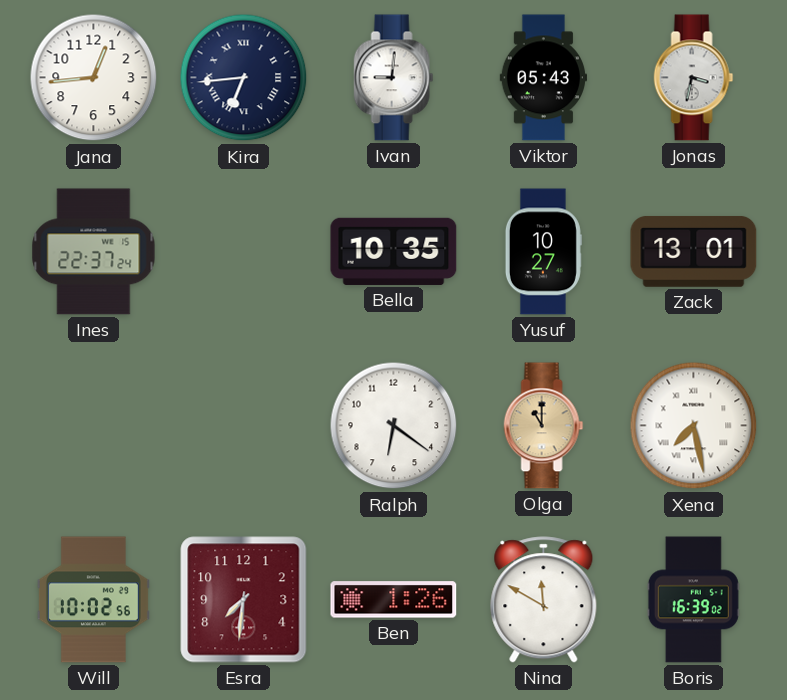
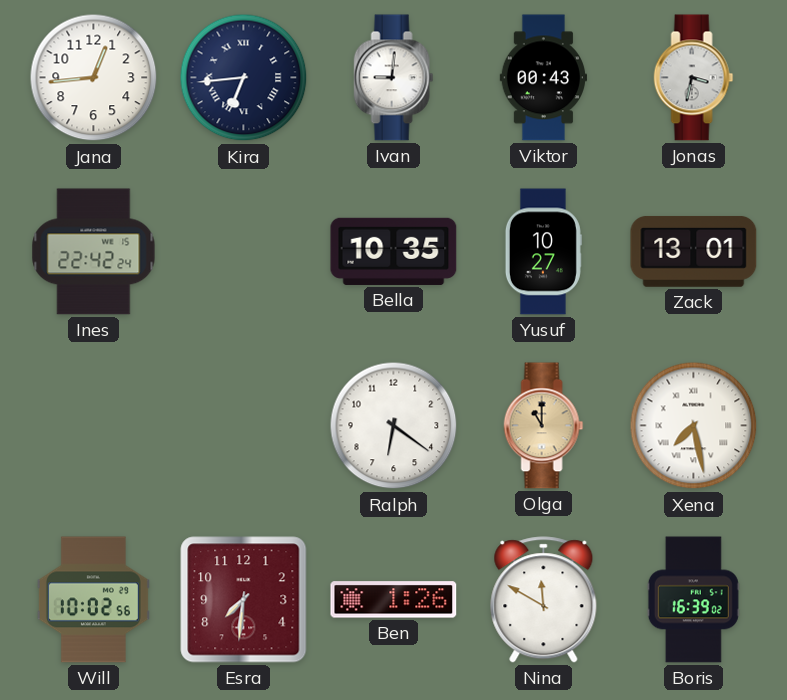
Viktor: 05:43 -> 00:43 (543, 78)
Ines: 22:37 -> 22:42 (94, 252)
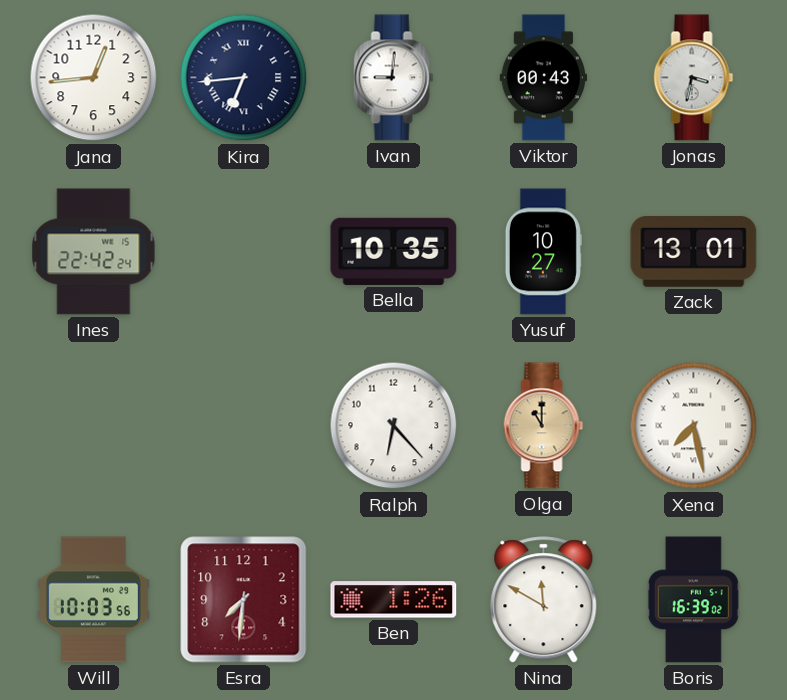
Ralph: 6:21 -> 6:23 (394, 426)
Will: 10:02 -> 10:03 (93, 600)
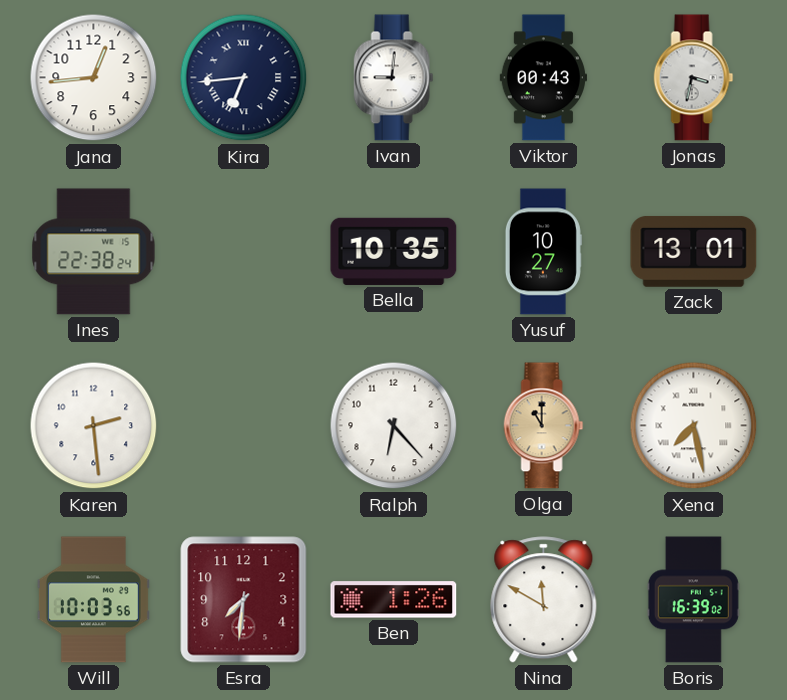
Ines: 22:42 -> 22:38 (94, 252)
Karen: none -> 2:29 (94, 426)
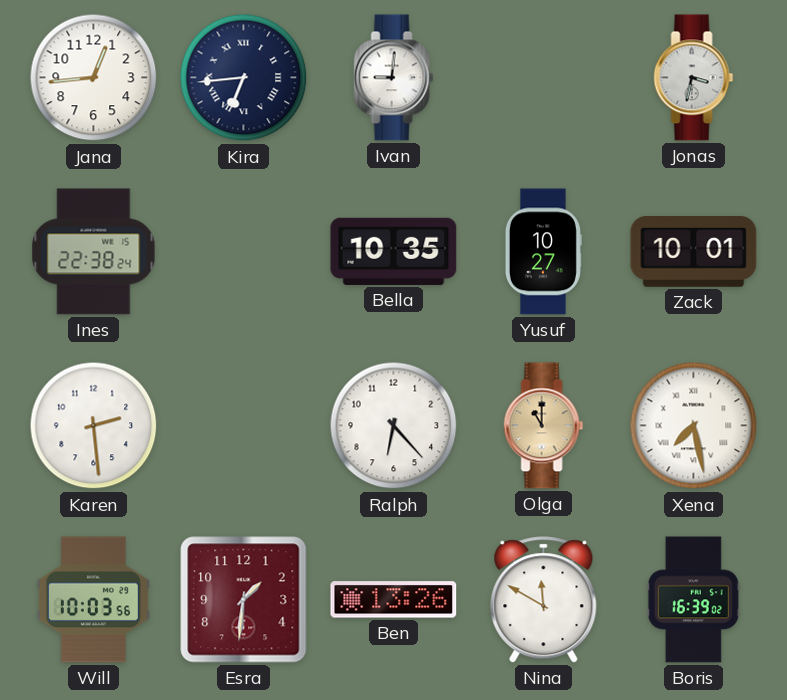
Viktor: 00:43 -> none (543, 78)
Zack: 13:01 -> 10:01 (694, 252)
Esra: 7:31 -> 1:31 (244, 600)
Ben: 1:26 -> 13:26 (394, 600)
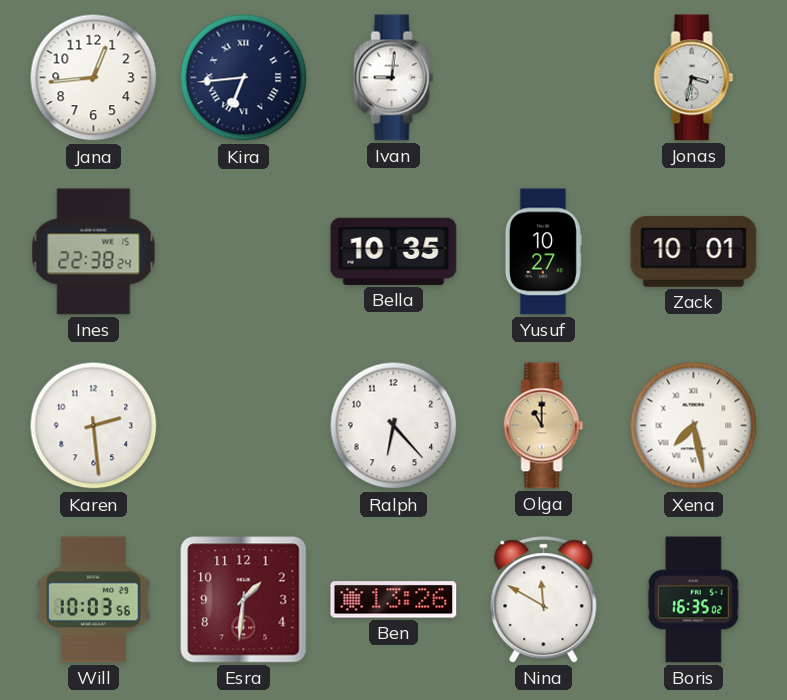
Boris: 16:39 -> 16:35 (693, 600)
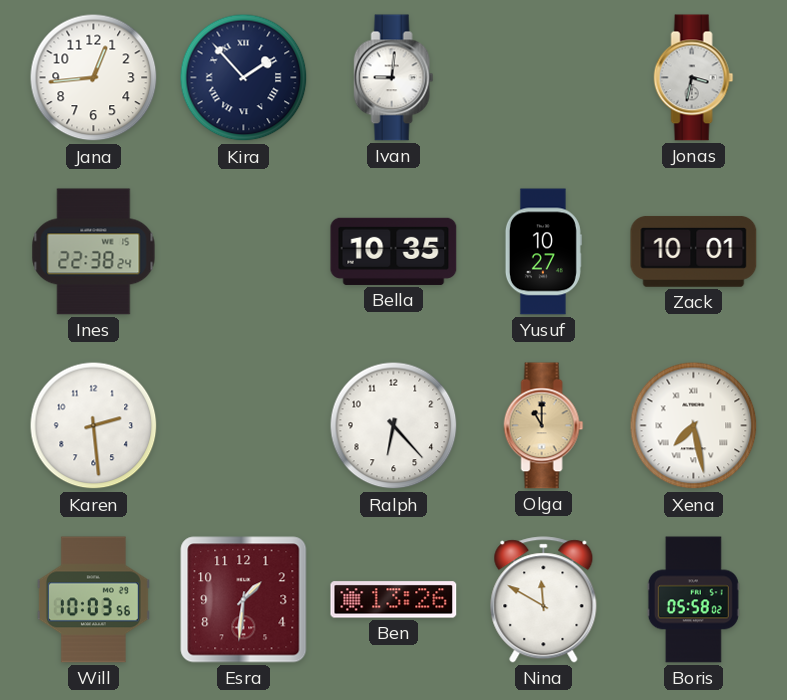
Kira: 6:44 -> 1:53 (244, 78)
Boris: 16:35 -> 05:58 (693, 600)
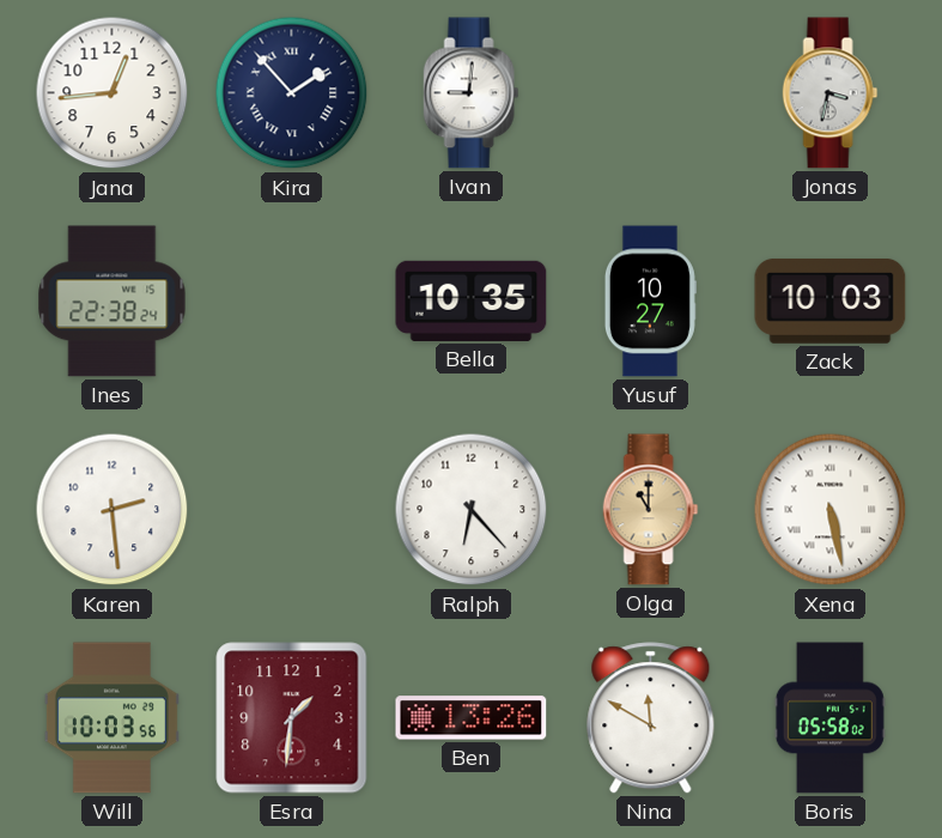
Zack: 10:01 -> 10:03 (831, 302)
Xena: 7:28 -> 5:28 (831, 510)
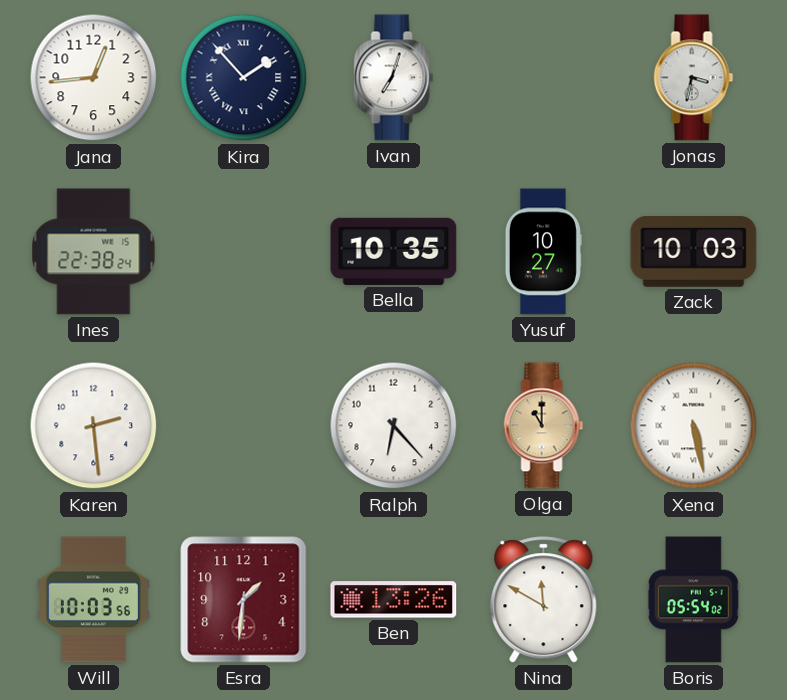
Ivan: 9:01 -> 7:03 (394, 78)
Boris: 05:58 -> 05:54 (693, 600)
